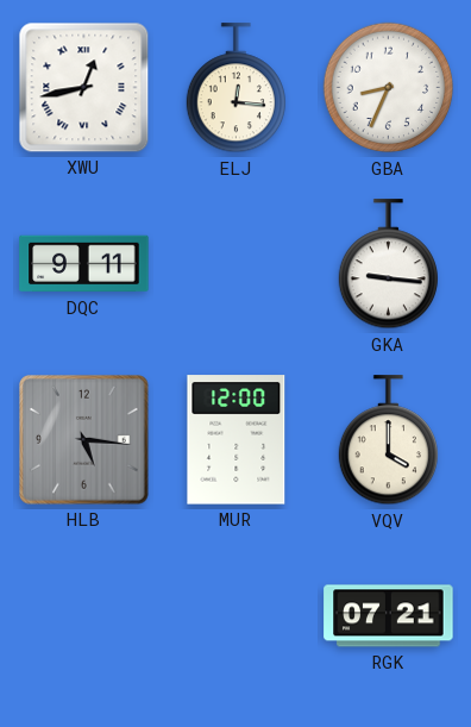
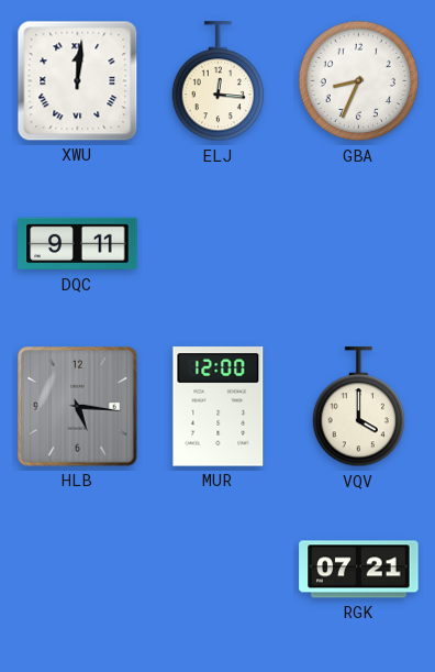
XWU: 12:43 -> 12:01 (78, 81)
GKA: 9:16 -> none (388, 264)
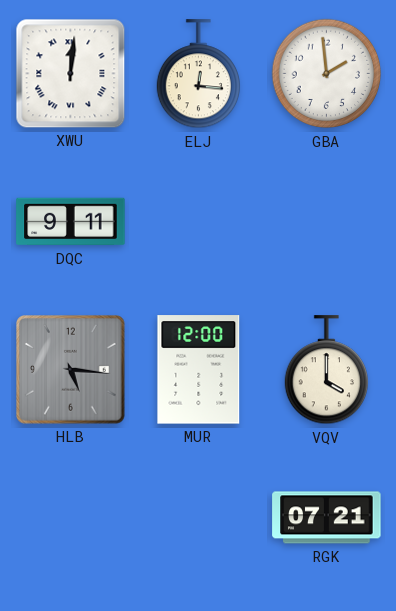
GBA: 8:34 -> 1:59 (327, 74)
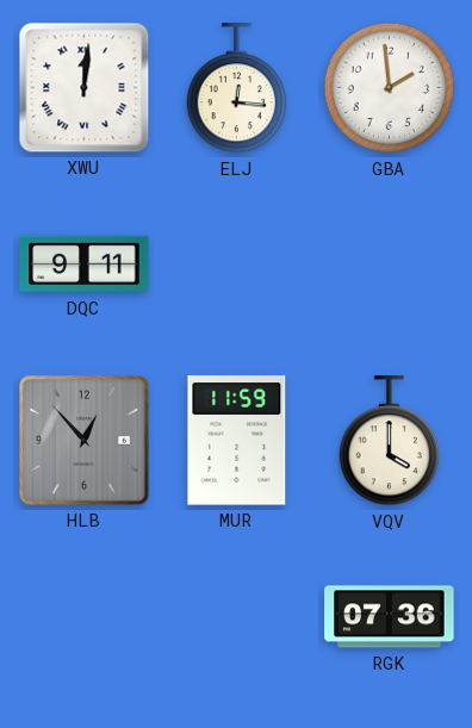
HLB: 5:16 -> 12:53 (85, 441)
MUR: 12:00 -> 11:59 (237, 441)
RGK: 07:21 -> 07:36 (390, 617)
